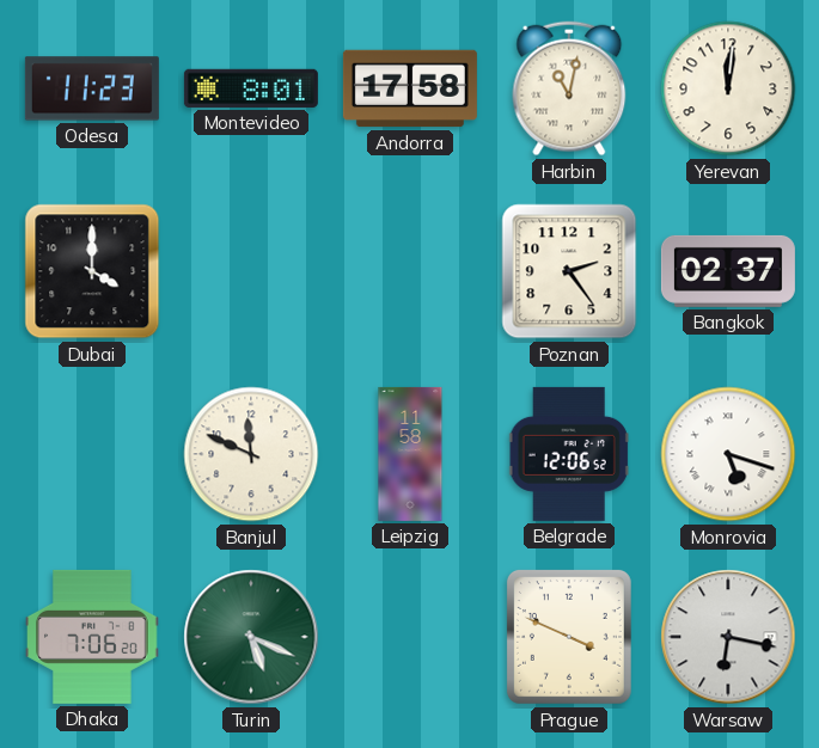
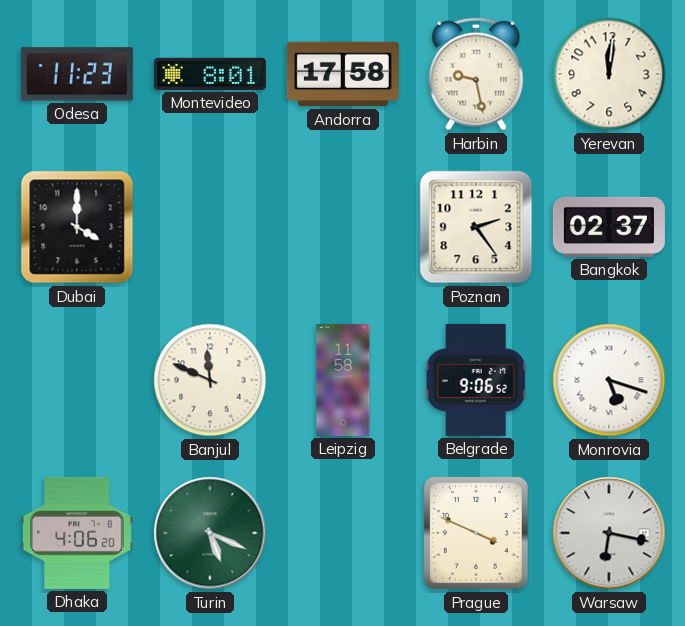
Harbin: 11:02 -> 9:28 (476, 74)
Belgrade: 12:06 -> 9:06 (476, 380)
Dhaka: 7:06 -> 4:06 (77, 533)
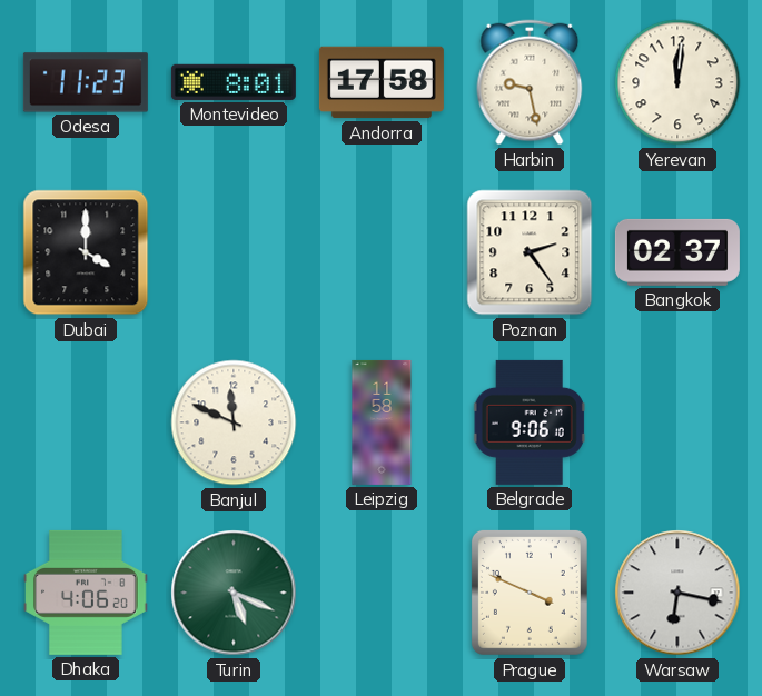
Belgrade: 9:06:52 -> 9:06:10 (530, 422)
Monrovia: 5:18 -> none (609, 380)
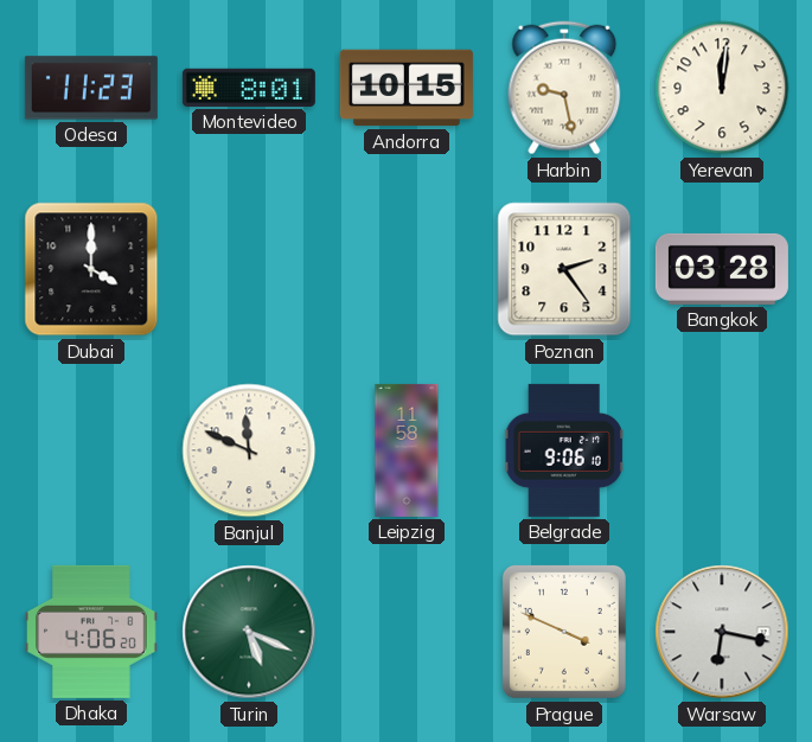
Andorra: 17:58 -> 10:15 (407, 88)
Bangkok: 02:37 -> 03:28 (722, 269)
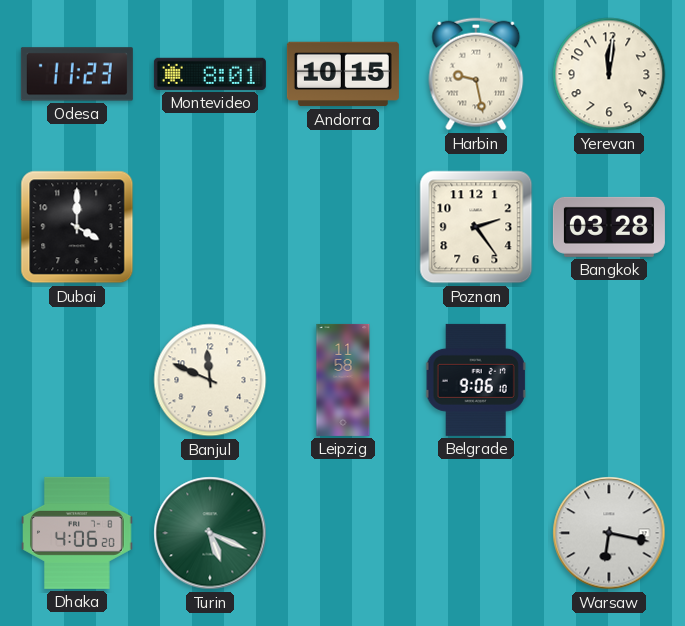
Prague: 3:49 -> none (564, 632)
